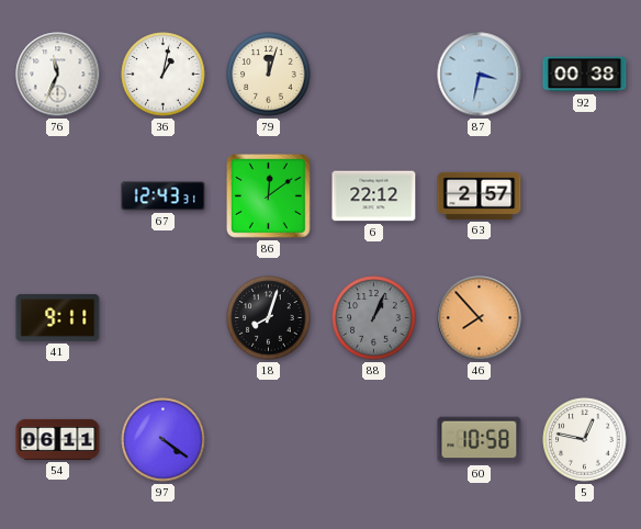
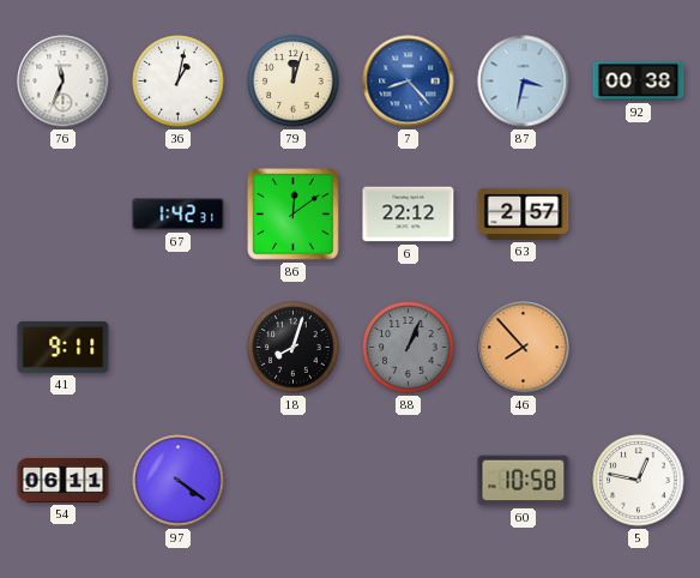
7: none -> 8:23 (409, 82)
67: 12:43 -> 1:42 (179, 215)
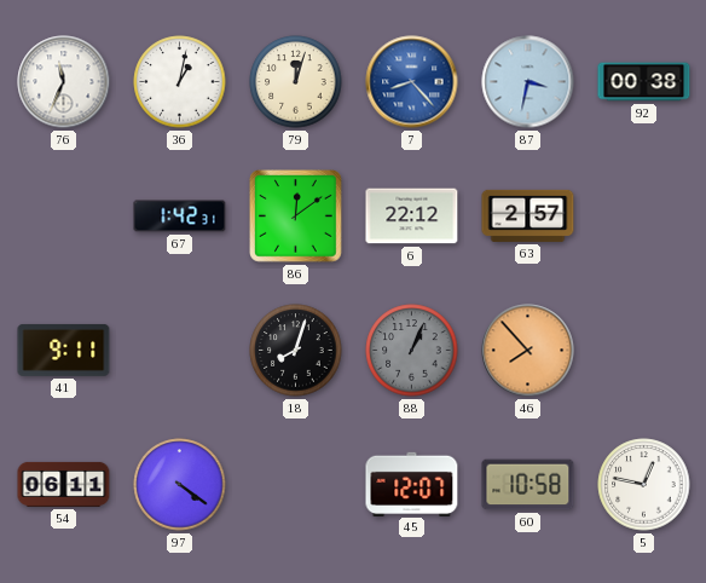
45: none -> 12:07 (412, 484)
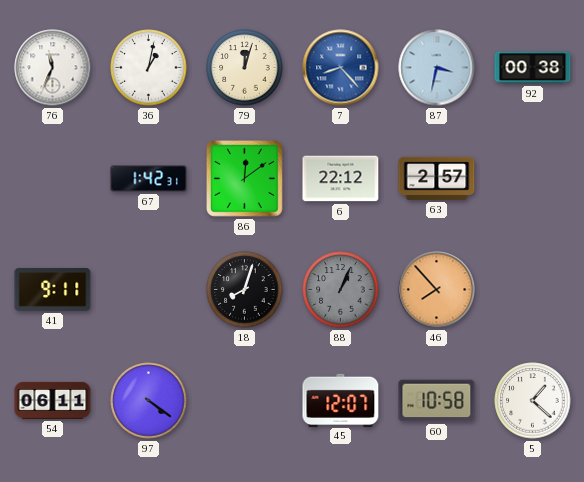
5: 12:47 -> 1:22 (533, 401)
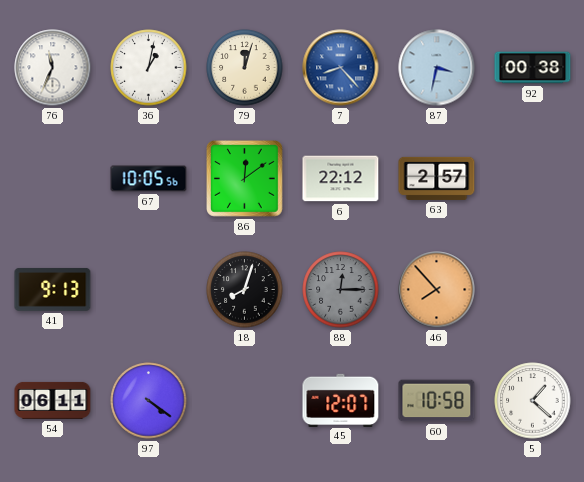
67: 1:42 -> 10:05 (149, 179)
41: 9:11 -> 9:13 (53, 289)
88: 1:04 -> 12:15 (341, 290)
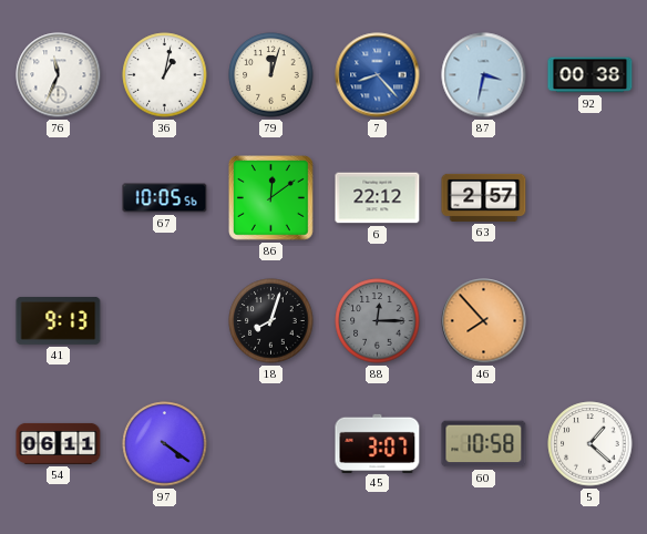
45: 12:07 -> 3:07 (378, 443)
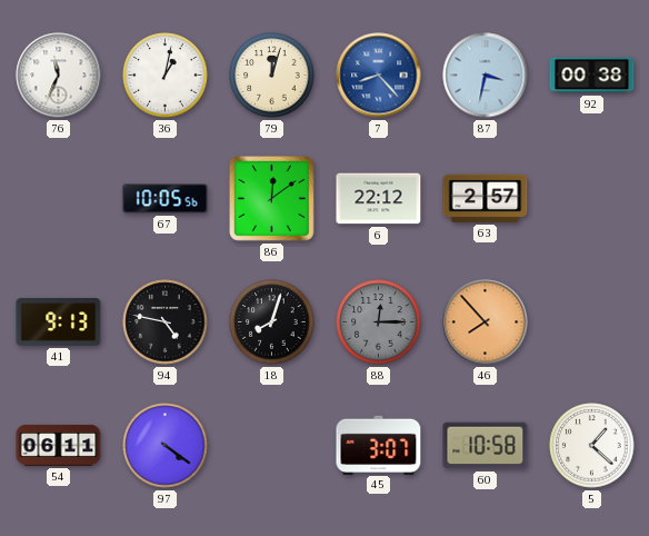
94: none -> 4:47 (166, 322)
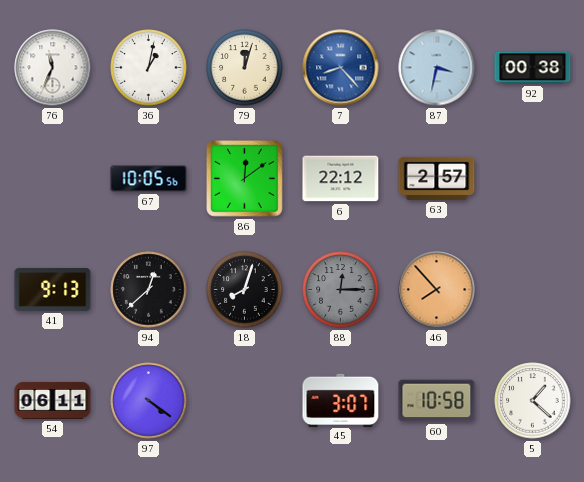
94: 4:47 -> 12:38 (149, 290)
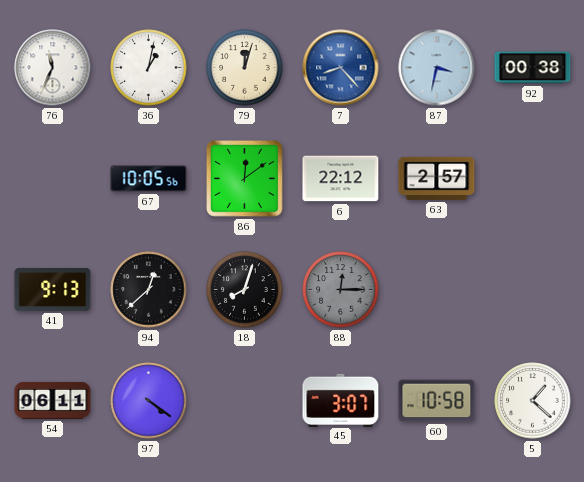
46: 7:53 -> none (437, 290)
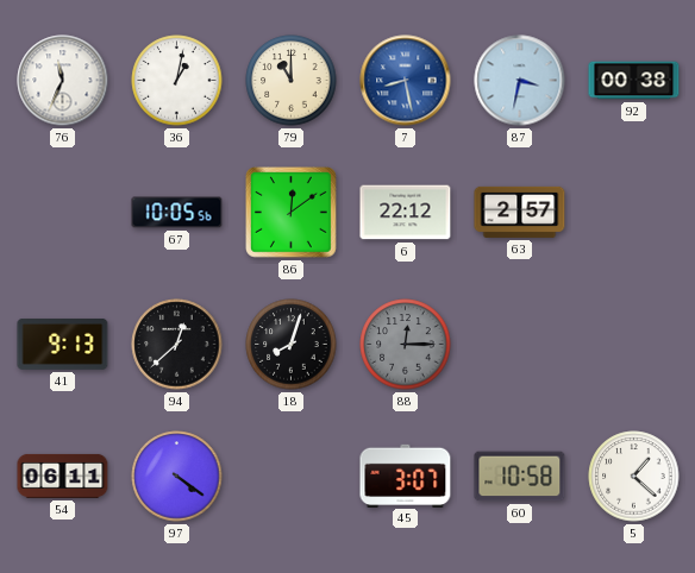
79: 12:03 -> 11:00 (292, 81)
7: 8:23 -> 8:28 (406, 81)
